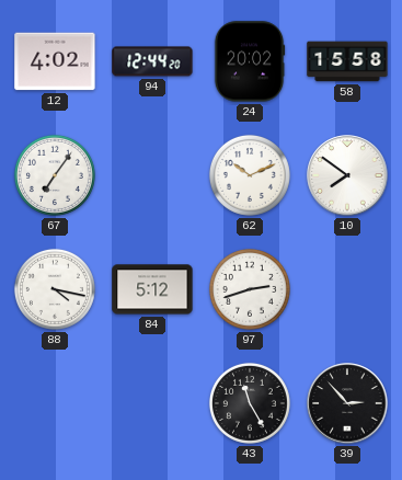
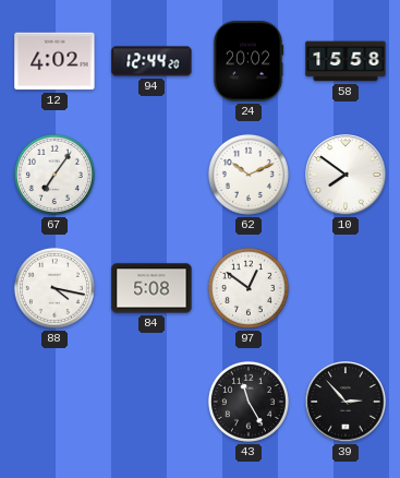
84: 5:12 -> 5:08 (151, 288)
97: 2:42 -> 12:51 (249, 288)
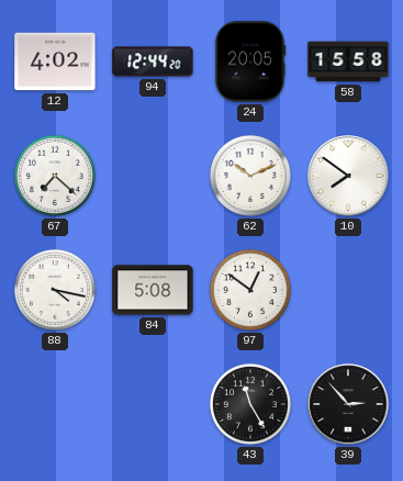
24: 20:02 -> 20:05 (250, 61)
67: 7:06 -> 7:22 (55, 176)
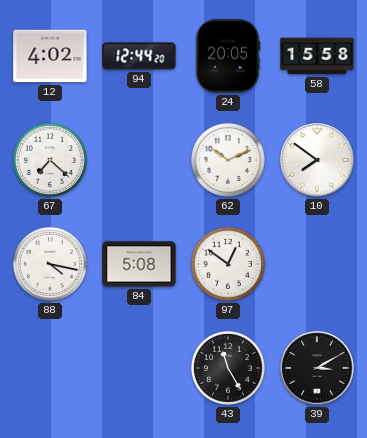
39: 2:53 -> 3:10 (317, 368)
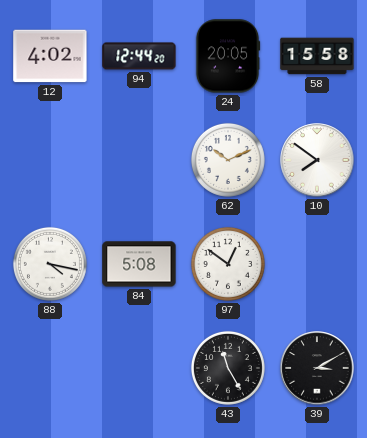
67: 7:22 -> none (50, 160)
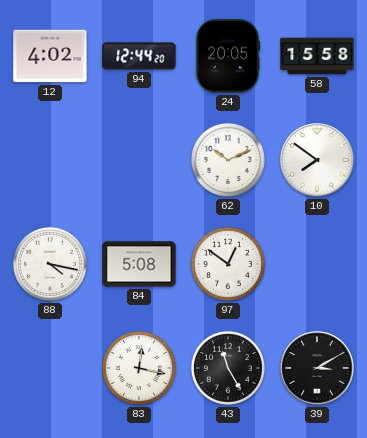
83: none -> 12:17 (139, 368)
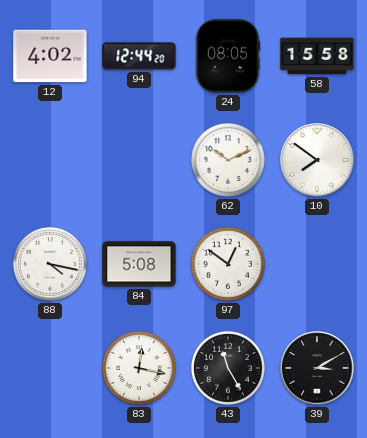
24: 20:05 -> 08:05 (228, 56)
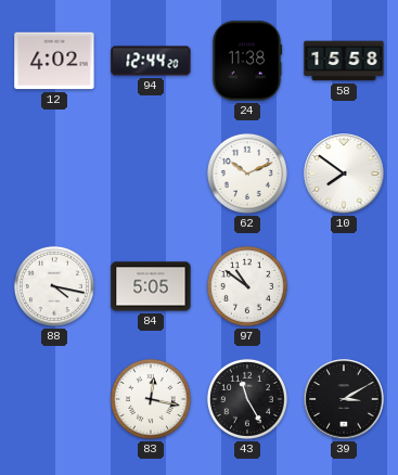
24: 08:05 -> 11:38 (247, 61)
84: 5:08 -> 5:05 (151, 286)
97: 12:51 -> 10:51 (247, 286)
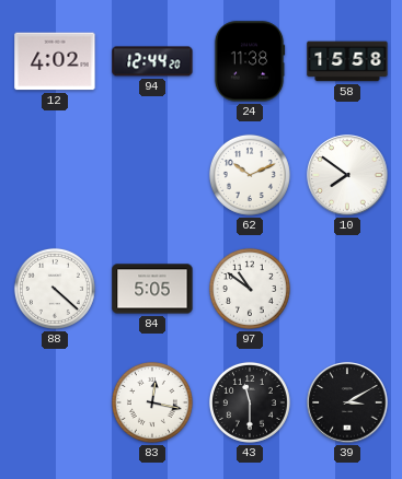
88: 4:17 -> 4:22 (55, 289)
43: 11:25 -> 11:30 (250, 402)
